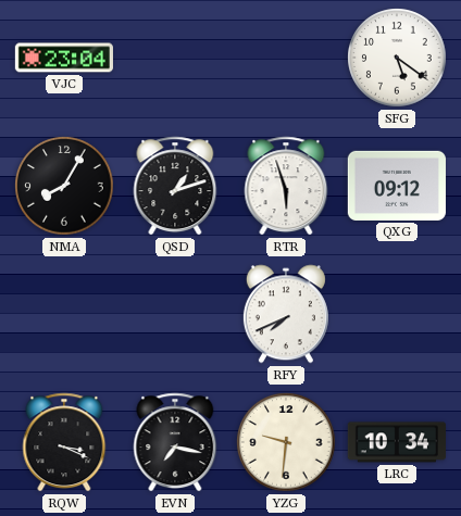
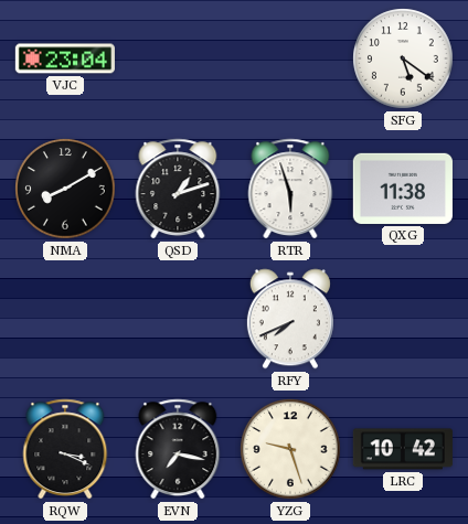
NMA: 8:05 -> 8:10 (65, 189)
QXG: 09:12 -> 11:38 (403, 189)
YZG: 9:31 -> 9:27 (290, 449)
LRC: 10:34 -> 10:42 (403, 449)
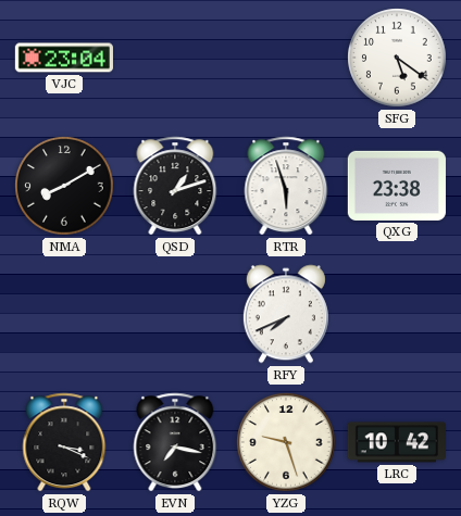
QXG: 11:38 -> 23:38 (397, 186)
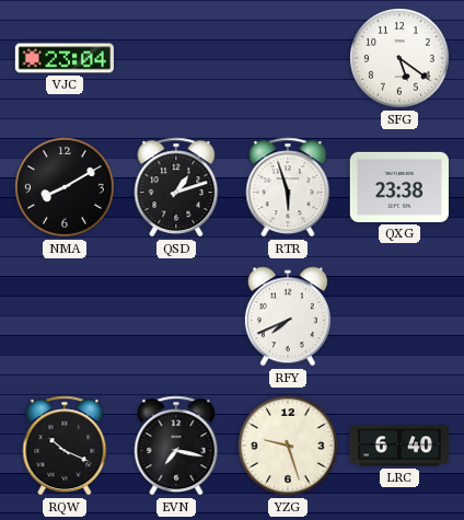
RQW: 3:19 -> 10:19 (65, 446)
LRC: 10:42 -> 6:40 (399, 446)
